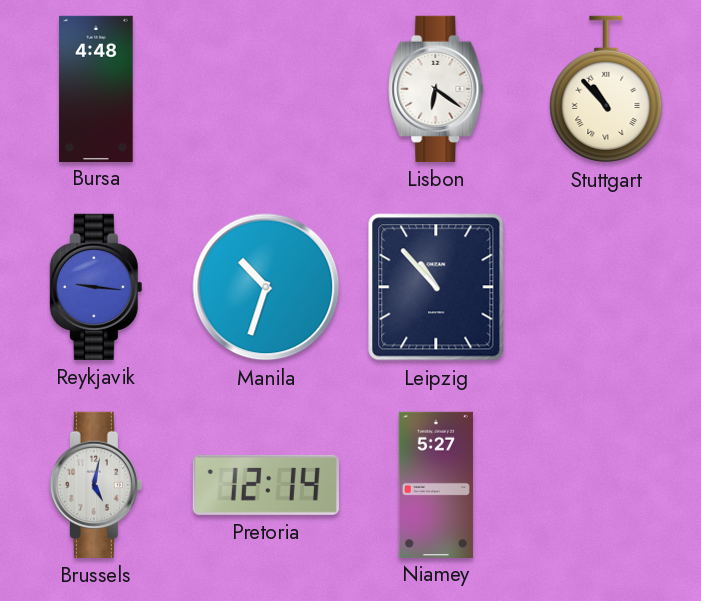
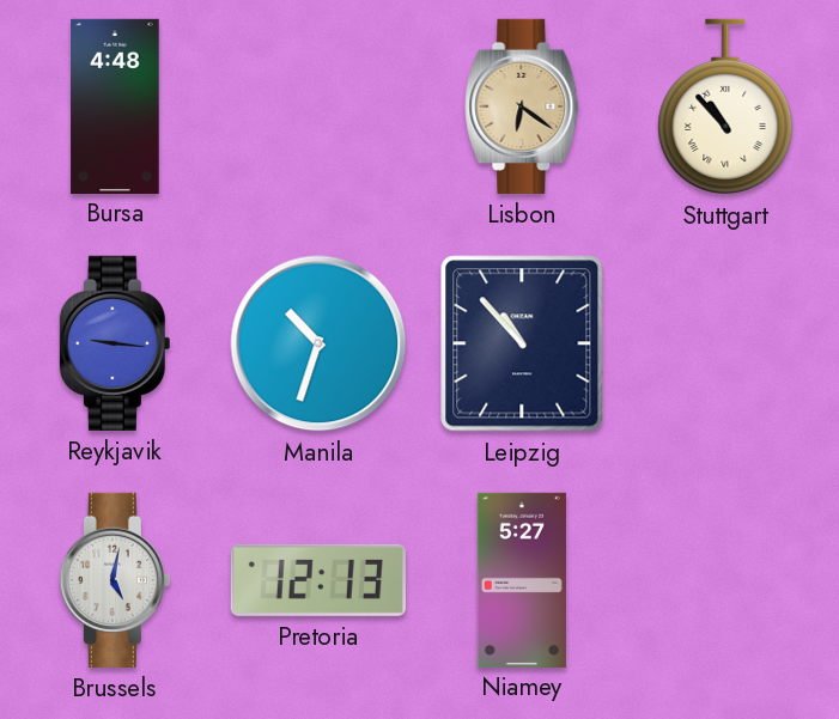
Lisbon dial: white -> champagne (522, 106)
Pretoria: 12:14 -> 12:13 (318, 580)
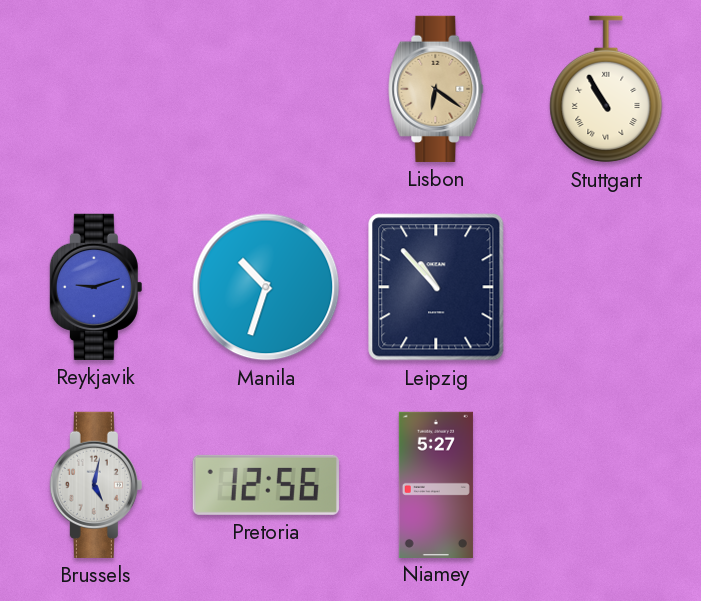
Bursa: 4:48 -> none (115, 105)
Stuttgart: 10:53 -> 10:55 (606, 89)
Reykjavik: 9:16 -> 9:12 (96, 287)
Pretoria: 12:13 -> 12:56 (266, 485)
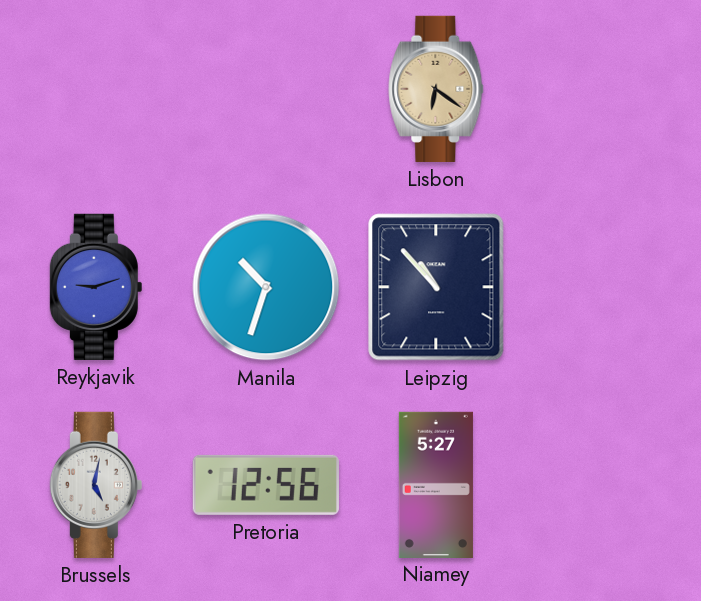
Stuttgart: 10:55 -> none (606, 89)
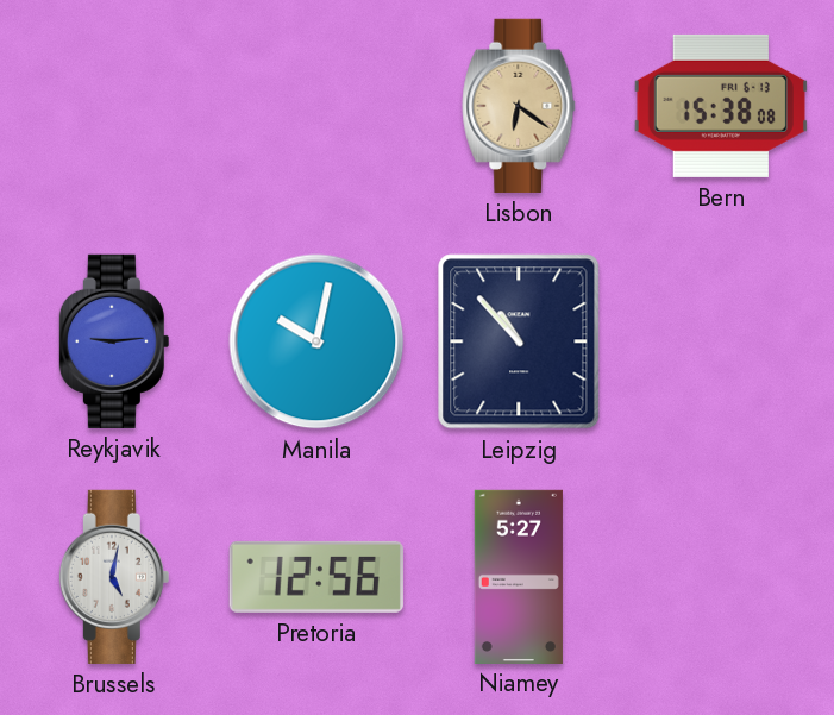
Bern: none -> 15:38 (721, 106)
Reykjavik: 9:12 -> 9:14 (114, 341)
Manila: 10:33 -> 10:02 (316, 341)
